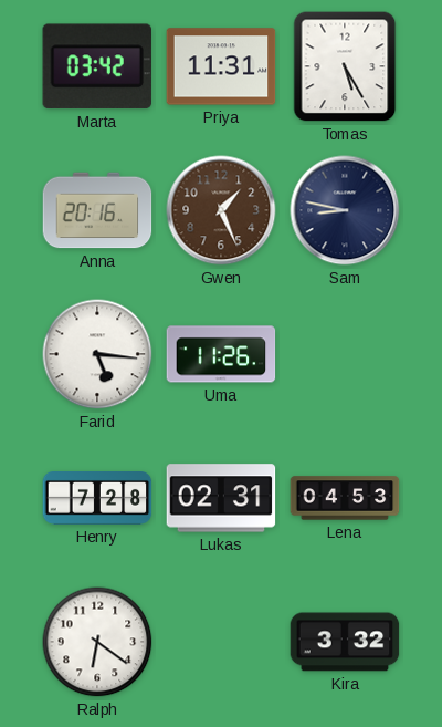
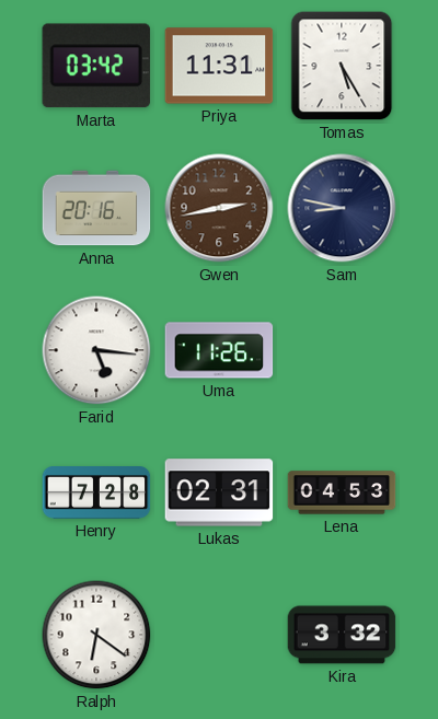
Gwen: 1:26 -> 2:43 (219, 208)
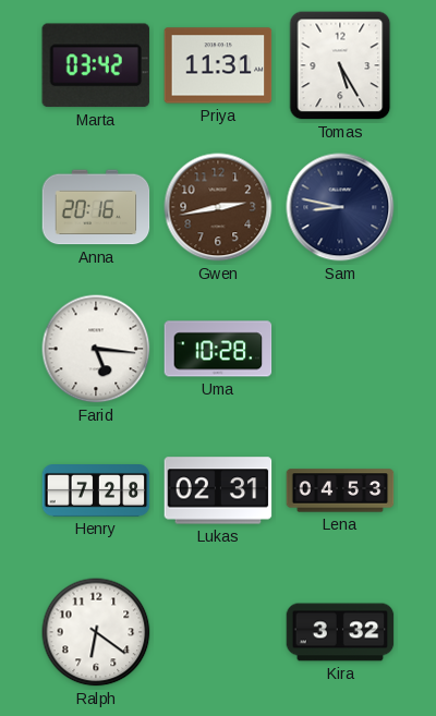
Uma: 11:26 -> 10:28 (218, 349)
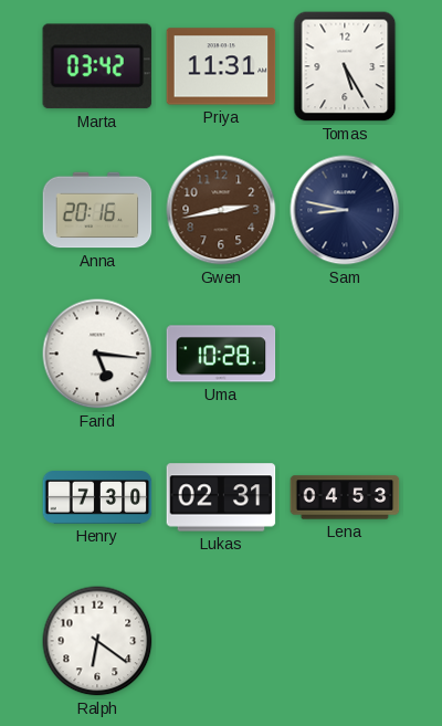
Henry: 7:28 -> 7:30 (97, 498)
Kira: 3:32 -> none (340, 632)
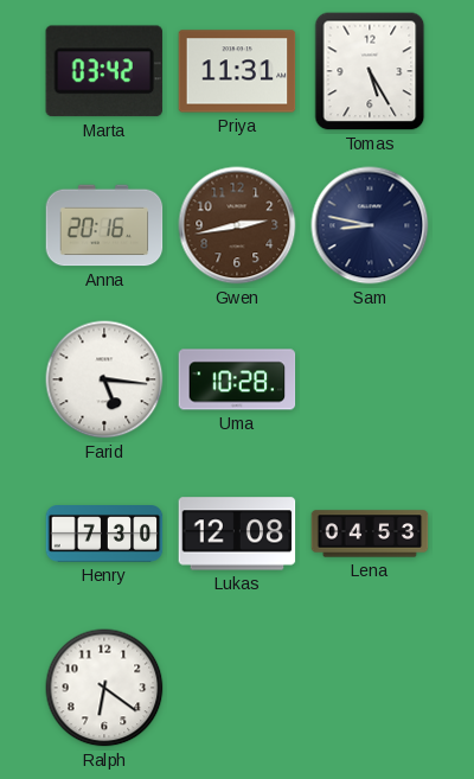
Lukas: 02:31 -> 12:08 (237, 534)
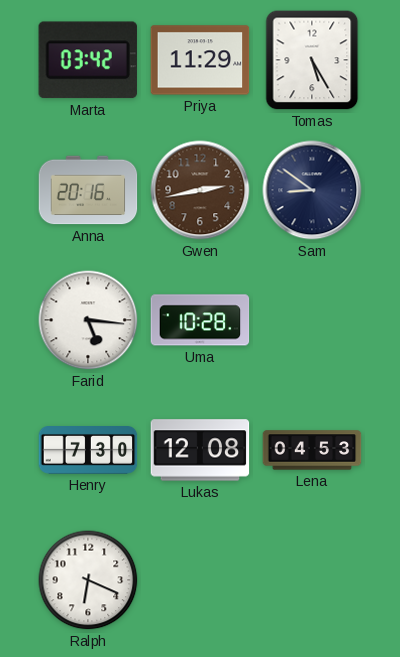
Priya: 11:31 -> 11:29 (200, 60)
Sam: 8:47 -> 8:51 (312, 190)
Ralph: 6:21 -> 6:19 (88, 580)
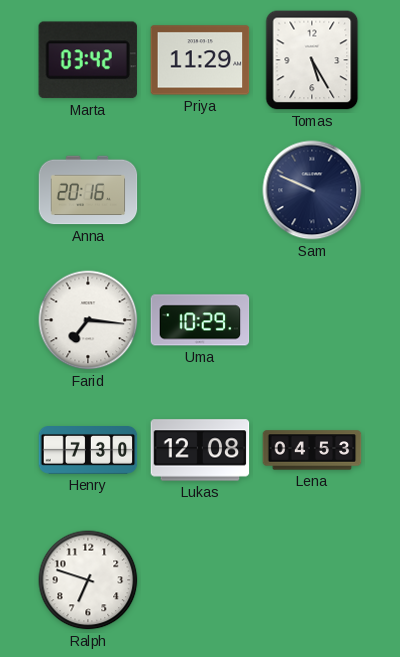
Gwen: 2:43 -> none (200, 190)
Sam: 8:51 -> 9:49 (312, 190)
Farid: 5:16 -> 7:16 (88, 320)
Uma: 10:28 -> 10:29 (200, 320)
Ralph: 6:19 -> 6:48 (88, 580)
